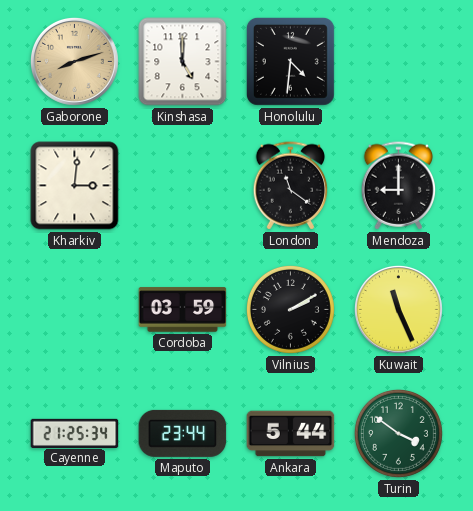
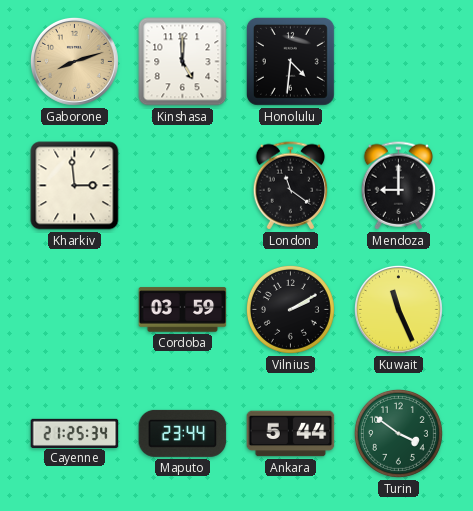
Kharkiv: 3:01 -> 2:59 (75, 186)
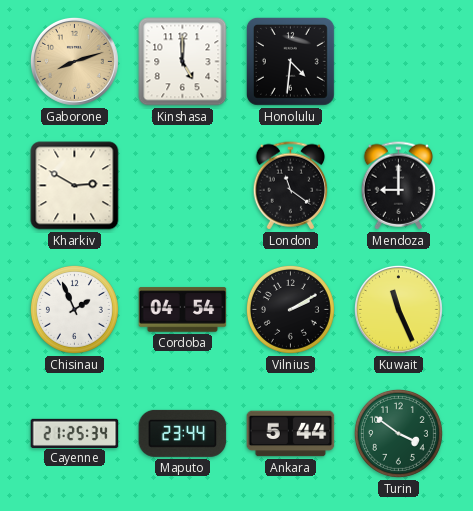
Kharkiv: 2:59 -> 2:50 (75, 186)
Chisinau: none -> 1:56 (74, 309)
Cordoba: 03:59 -> 04:54 (183, 310)
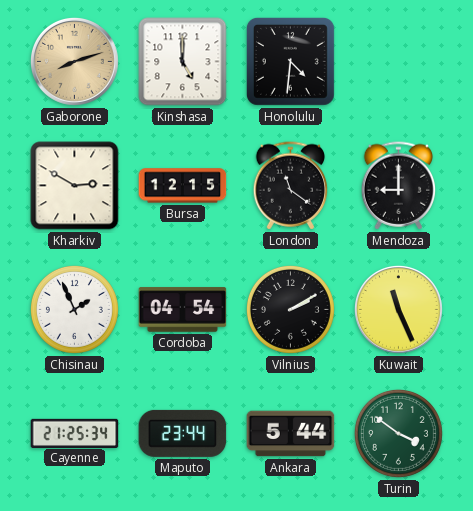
Bursa: none -> 12:15 (183, 186)
